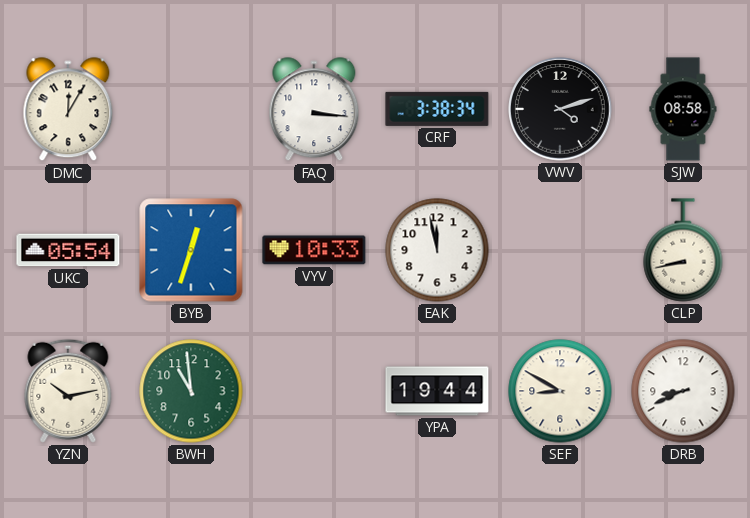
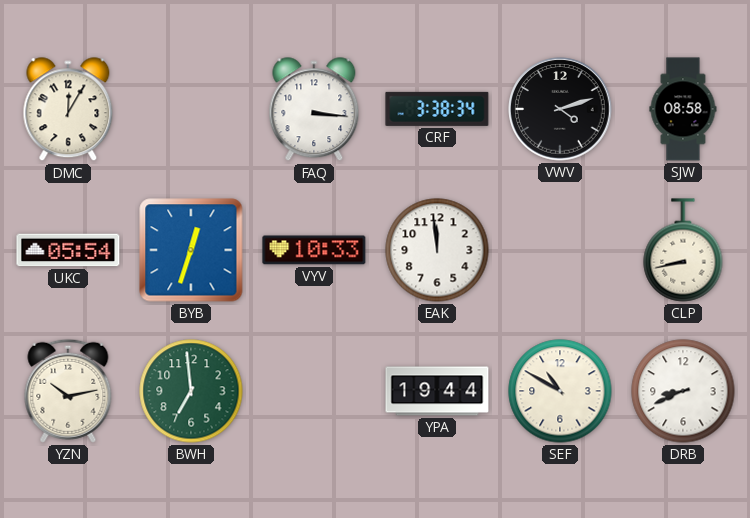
EAK: 11:58 -> 11:59 (437, 250)
BWH: 10:59 -> 6:59 (191, 391)
SEF: 8:50 -> 10:50 (560, 391)
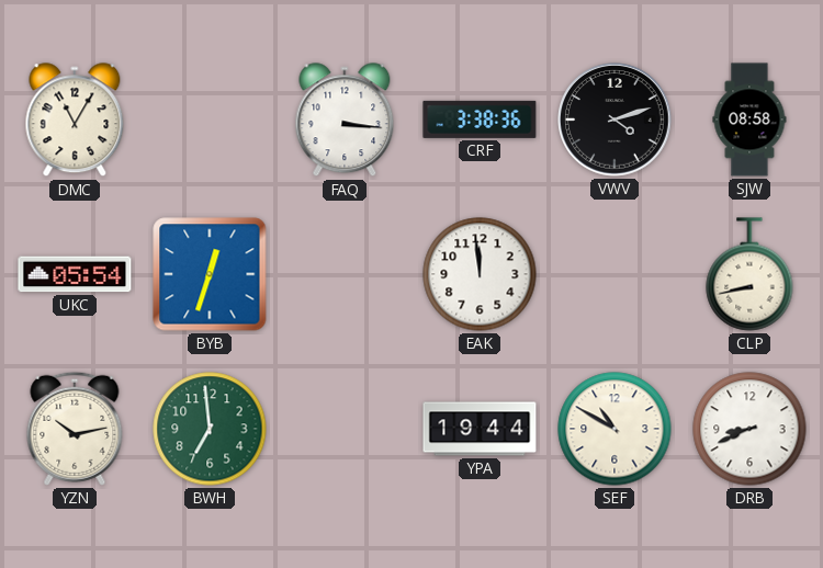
DMC: 12:05 -> 11:05 (75, 121)
CRF: 3:38:34 -> 3:38:36 (480, 120)
VYV: 10:33 -> none (314, 250)
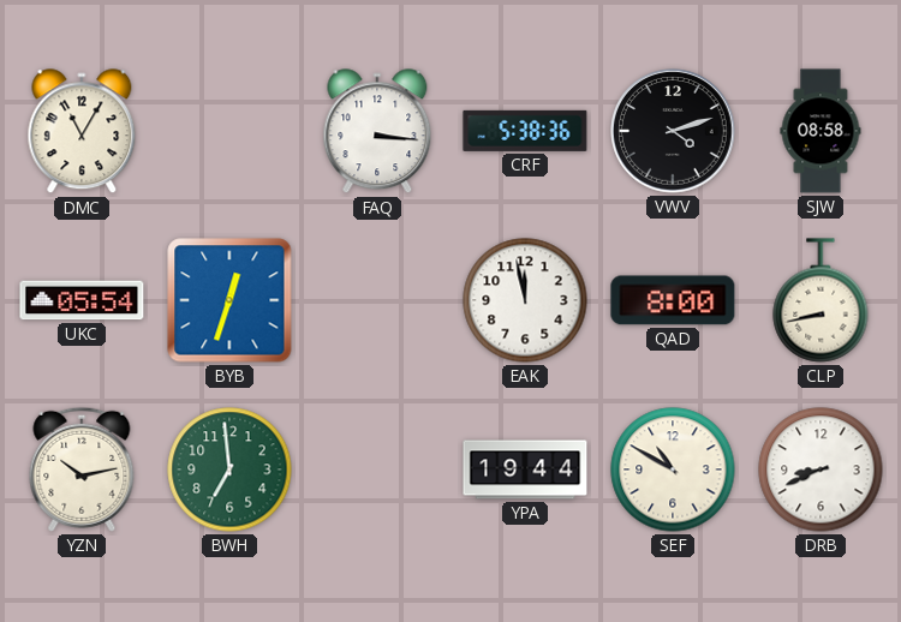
CRF: 3:38 -> 5:38 (525, 131)
EAK: 11:59 -> 11:58 (525, 300)
QAD: none -> 8:00 (673, 300)
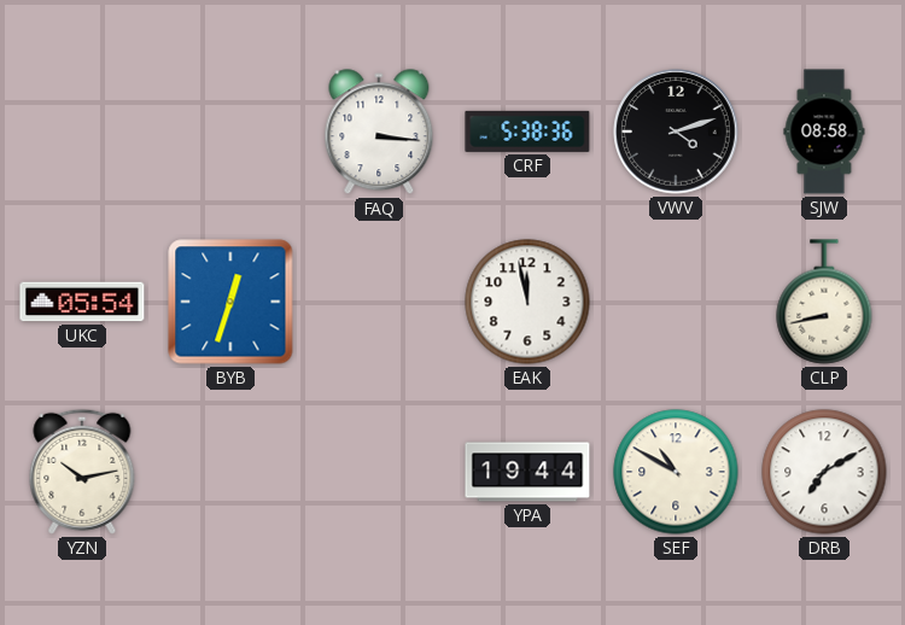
DMC: 11:05 -> none (82, 132)
QAD: 8:00 -> none (673, 300)
BWH: 6:59 -> none (229, 470)
DRB: 8:41 -> 7:10 (824, 472)
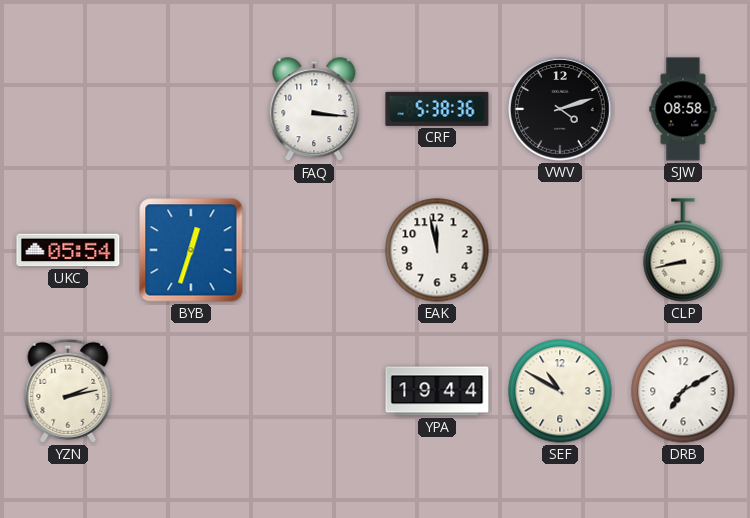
YZN: 10:13 -> 2:13 (68, 391)
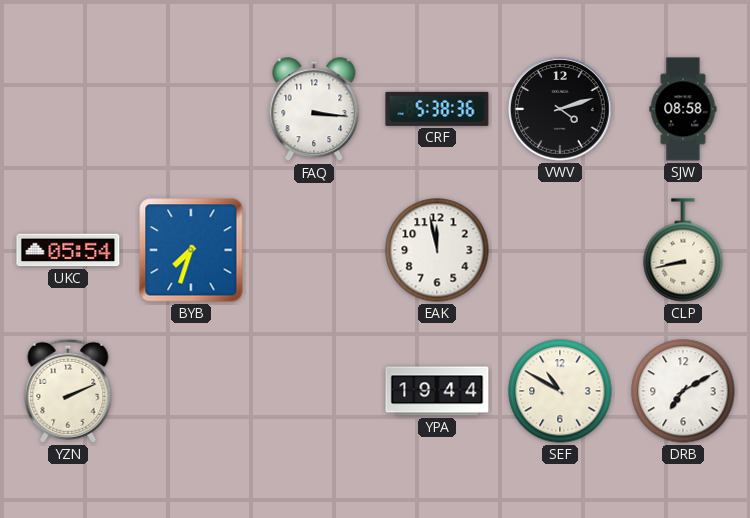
BYB: 12:33 -> 7:33 (191, 250)
YZN: 2:13 -> 2:11 (68, 391)
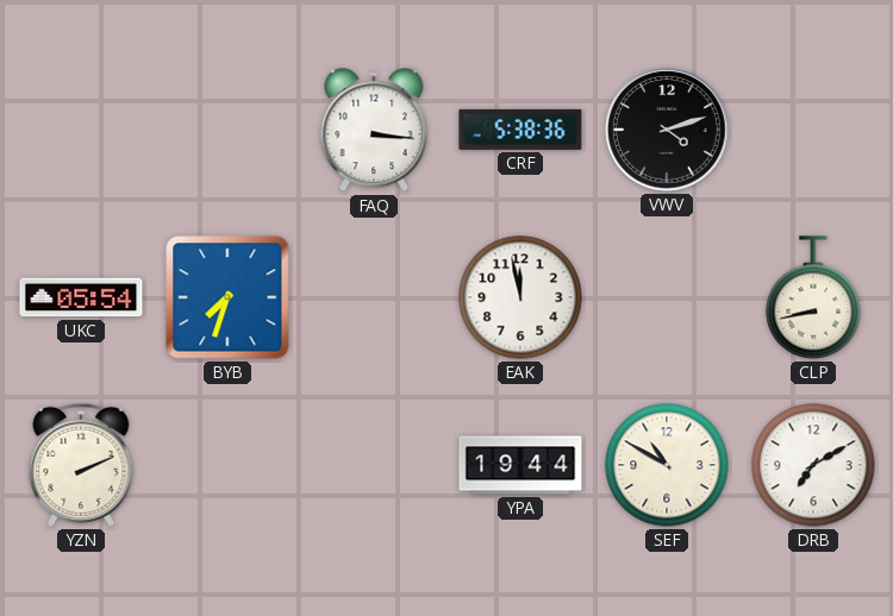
SJW: 08:58 -> none (683, 109)
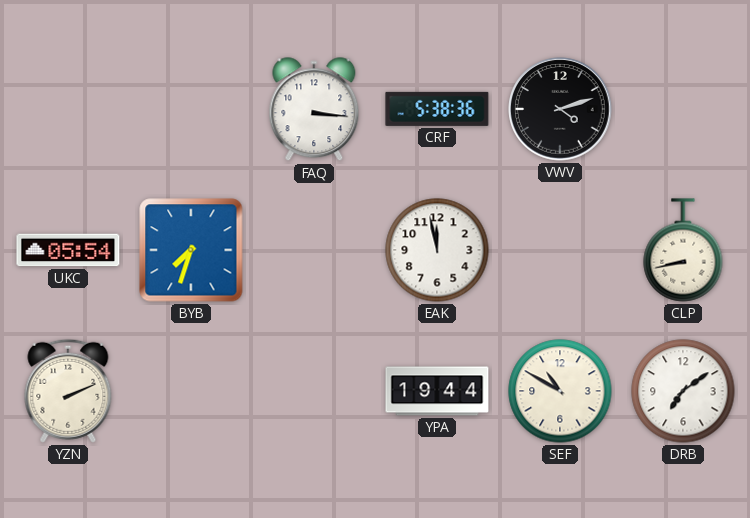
DRB: 7:10 -> 7:09 (683, 391)
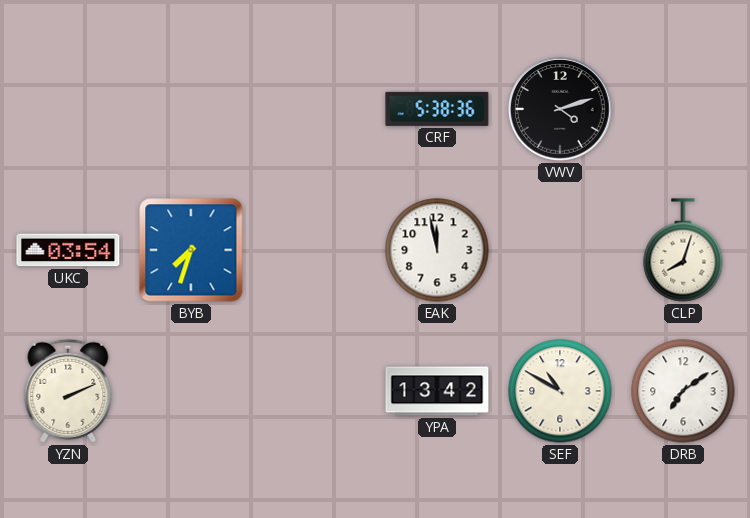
FAQ: 3:16 -> none (314, 110)
UKC: 05:54 -> 03:54 (68, 250)
CLP: 8:43 -> 8:03 (683, 250)
YPA: 19:44 -> 13:42 (437, 391)
